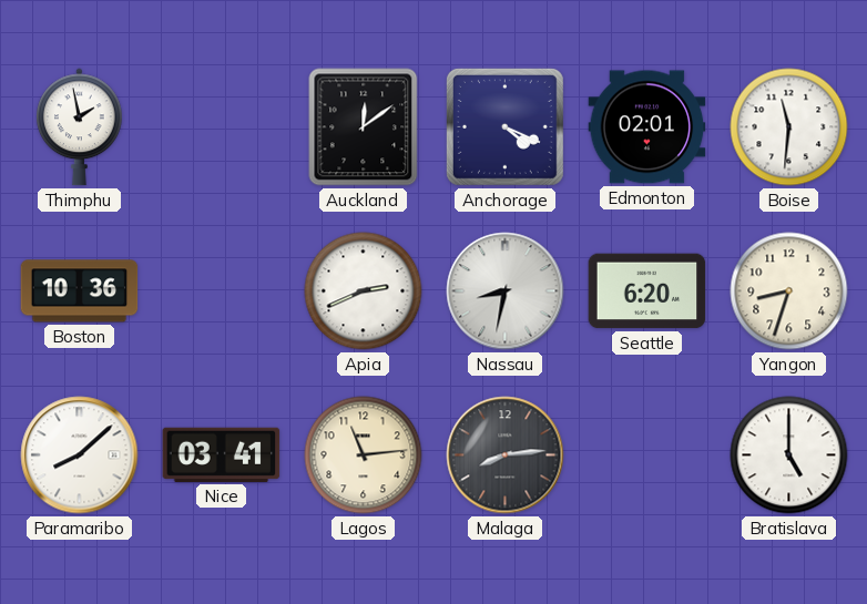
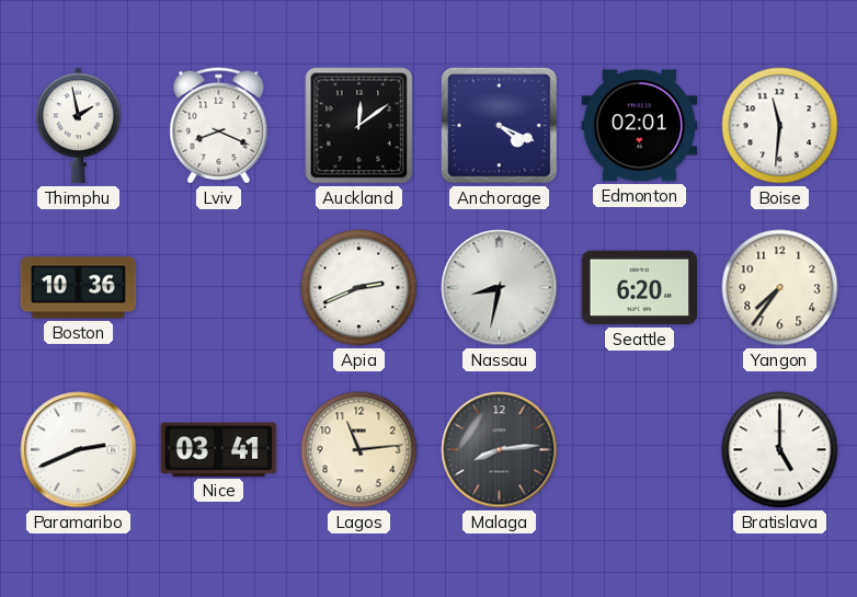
Lviv: none -> 8:19 (219, 126)
Yangon: 8:33 -> 7:36 (780, 288)
Paramaribo: 8:08 -> 2:41 (79, 450)
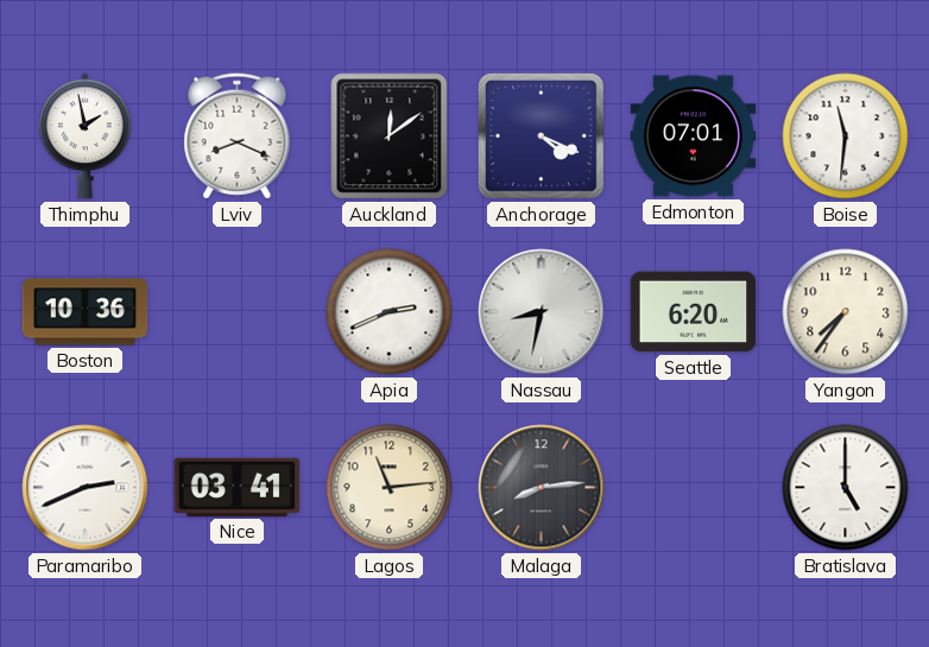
Edmonton: 02:01 -> 07:01 (694, 137)
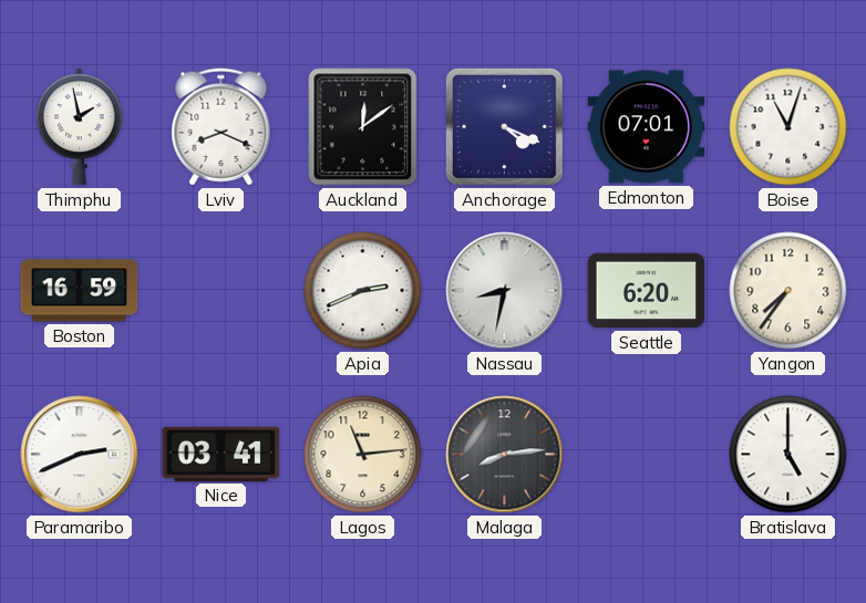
Boise: 11:31 -> 11:03 (788, 127)
Boston: 10:36 -> 16:59 (80, 291)
